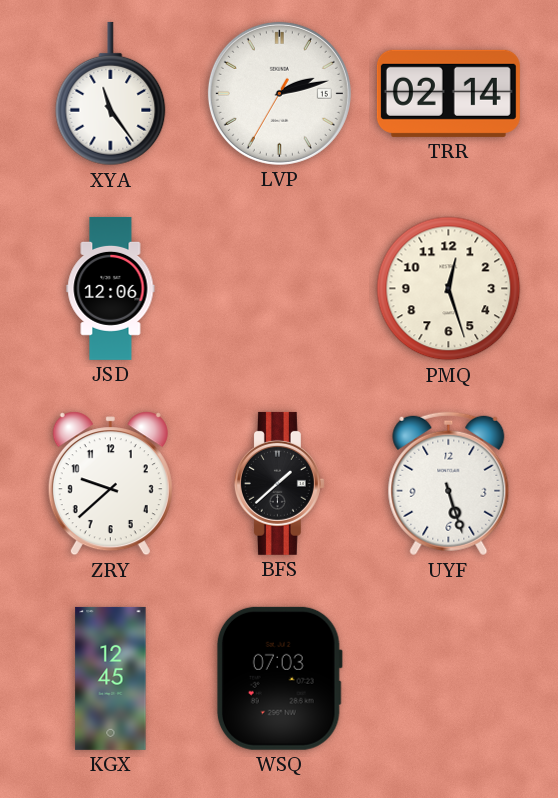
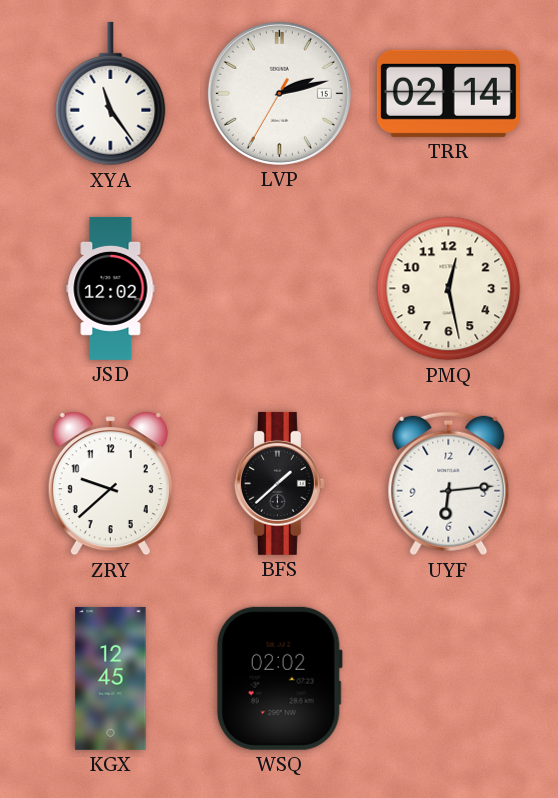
JSD: 12:06 -> 12:02 (111, 288)
PMQ: 12:27 -> 12:28 (449, 289)
UYF: 5:27 -> 6:14 (449, 484)
WSQ: 07:03 -> 02:02 (279, 678)
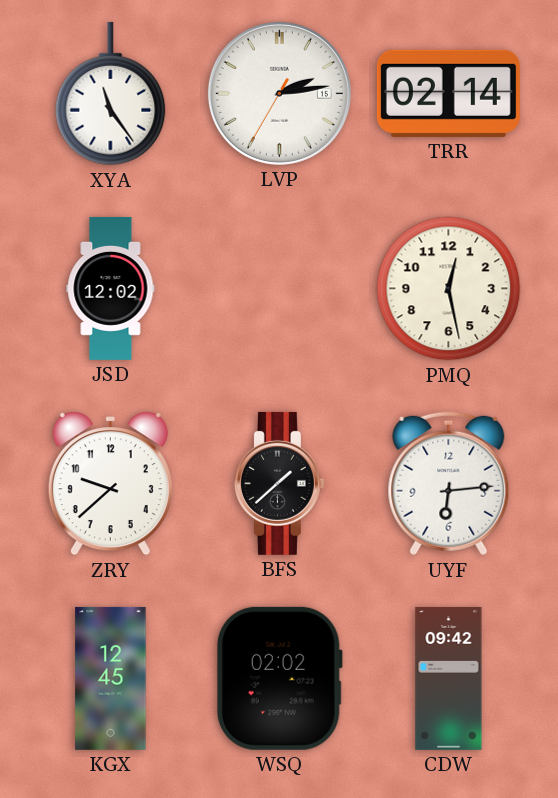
LVP: 2:12 -> 2:13 (279, 93)
CDW: none -> 09:42 (449, 678)
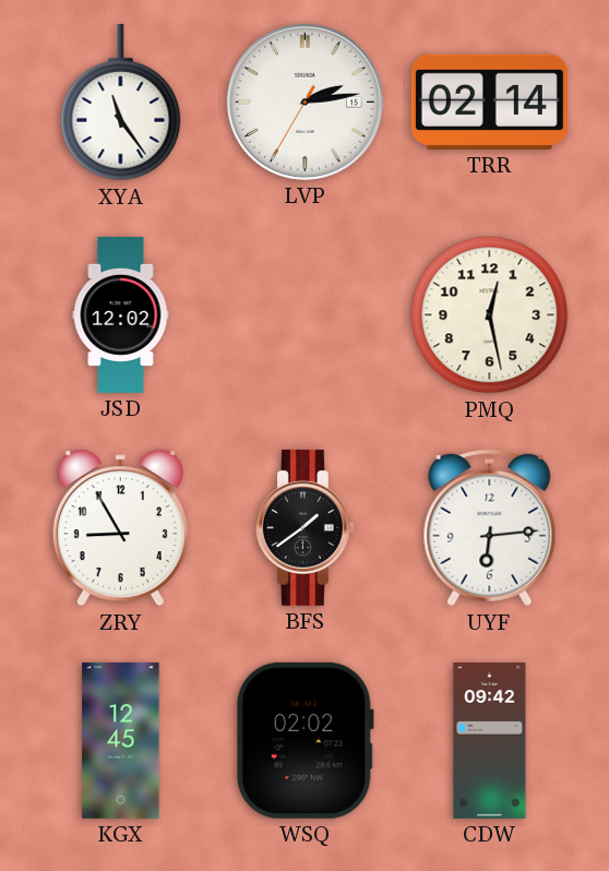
ZRY: 9:38 -> 8:55 (120, 528)
BFS: 1:38 -> 1:39 (304, 527)
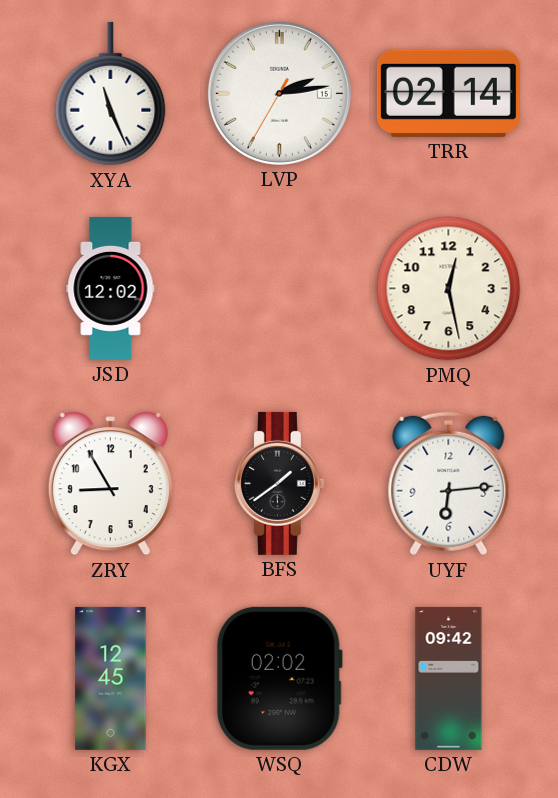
XYA: 11:24 -> 11:26 (111, 94)
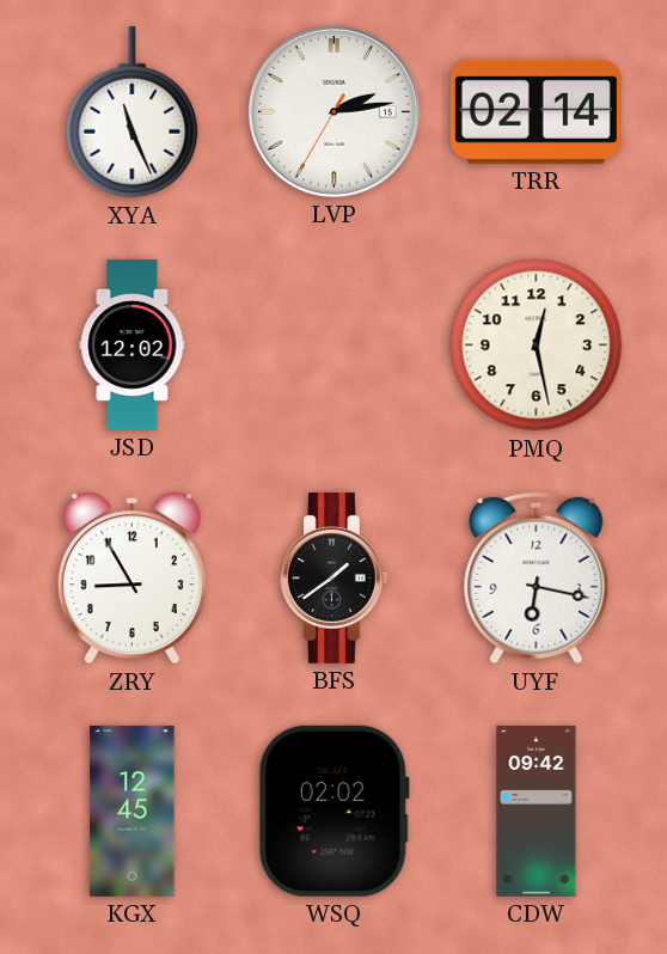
UYF: 6:14 -> 6:17 (537, 579)
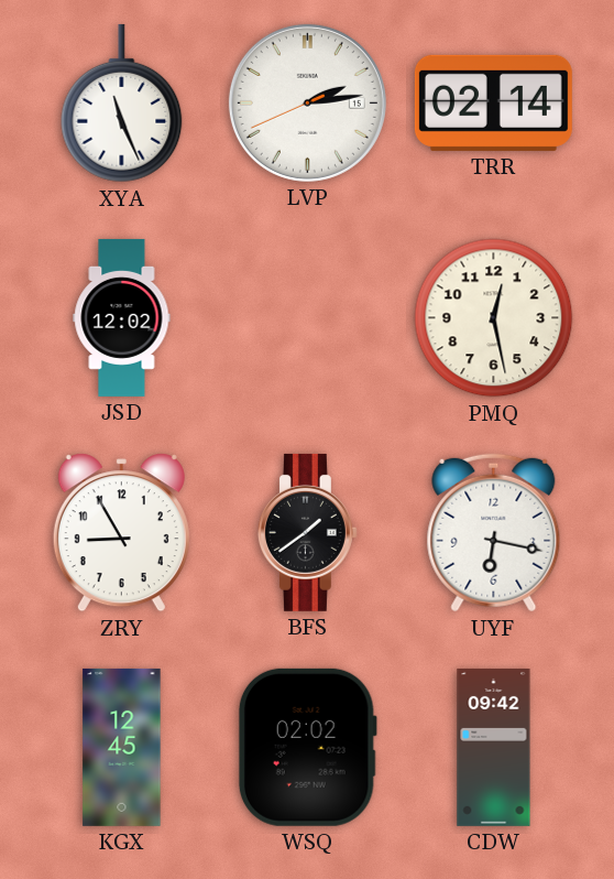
LVP: 2:13:35 -> 2:13:41 (307, 102)
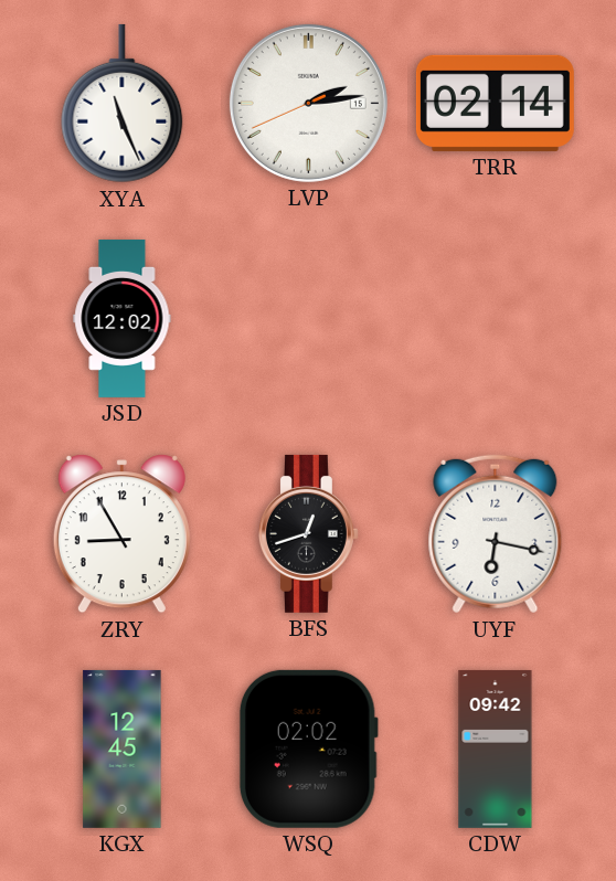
PMQ: 12:28 -> none (494, 318)
BFS: 1:39 -> 12:42 (308, 533)
